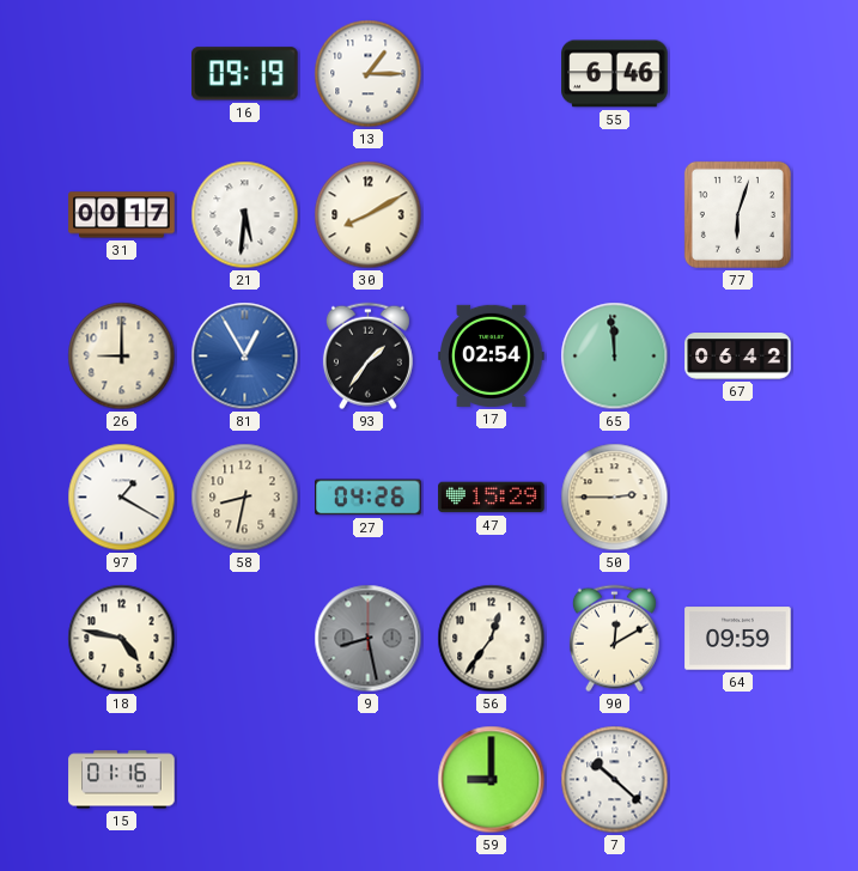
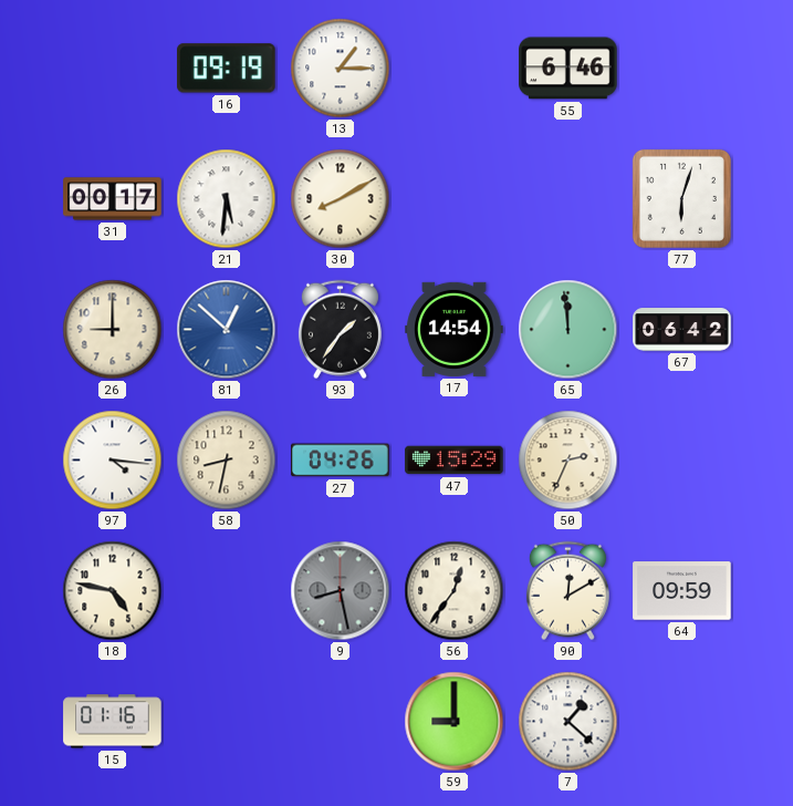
81: 12:55 -> 12:52 (227, 330)
17: 02:54 -> 14:54 (455, 329)
97: 1:20 -> 4:16 (113, 461)
50: 2:45 -> 2:34 (568, 461)
7: 10:22 -> 1:22 (568, 722)
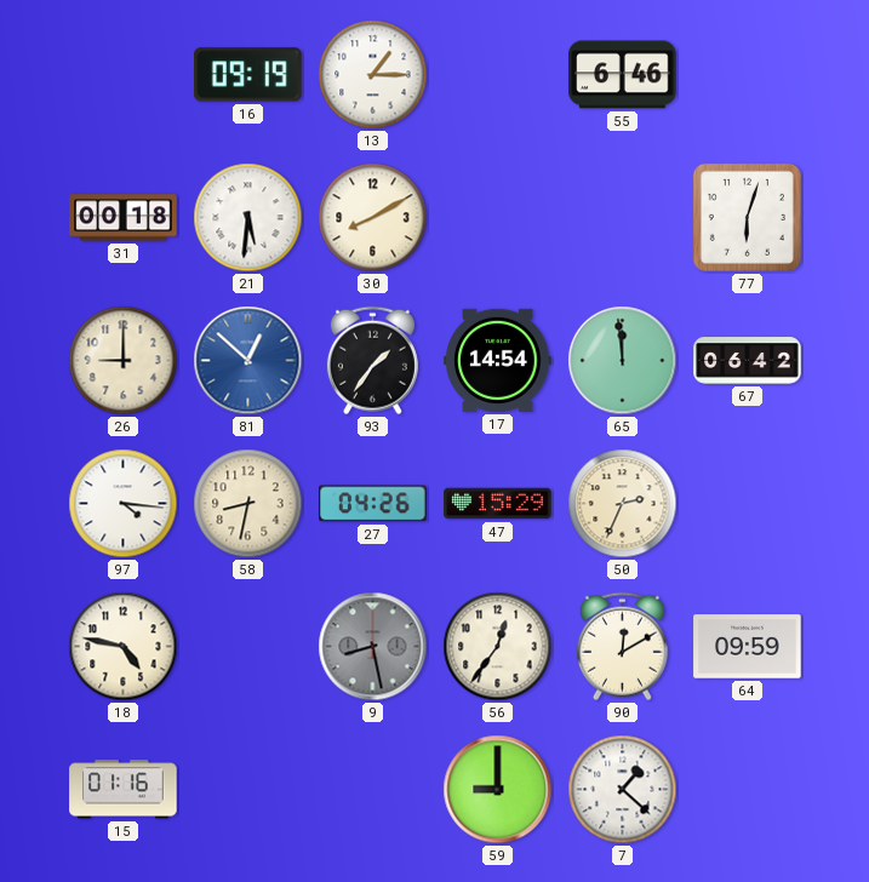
31: 00:17 -> 00:18 (124, 218)
